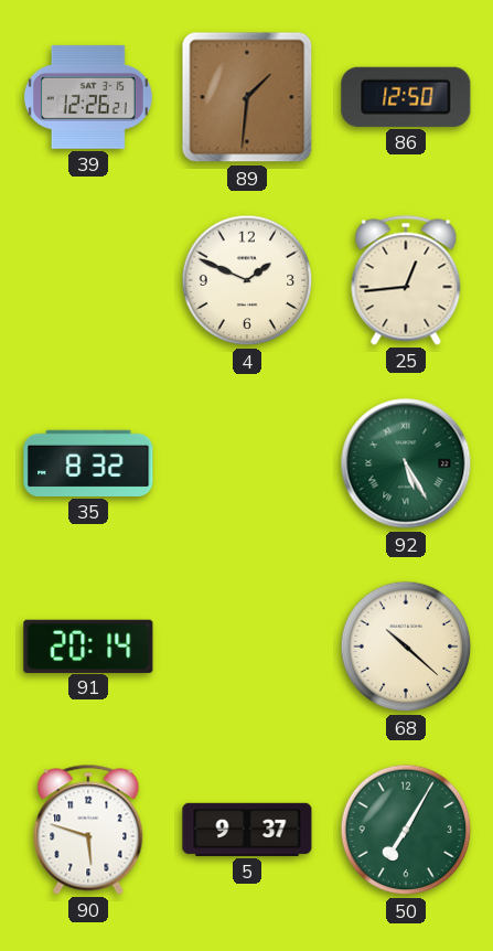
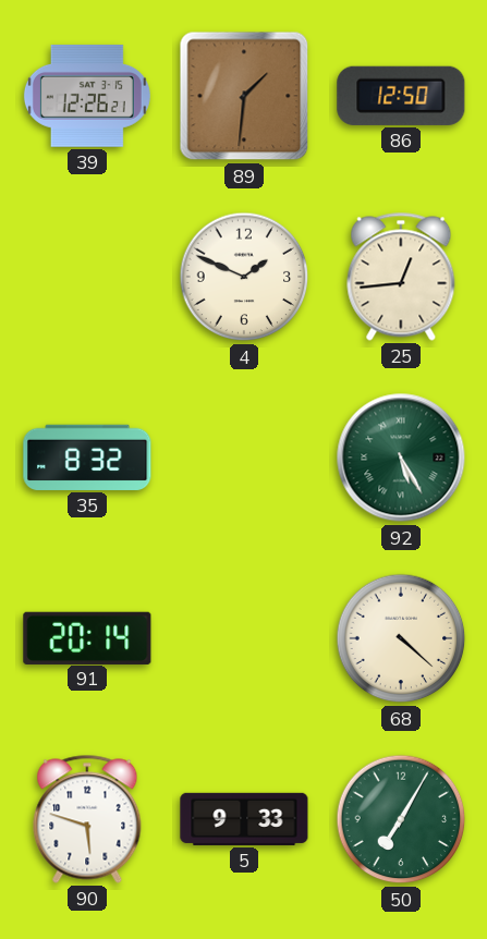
68: 10:22 -> 4:22 (401, 638)
5: 9:37 -> 9:33 (244, 819)
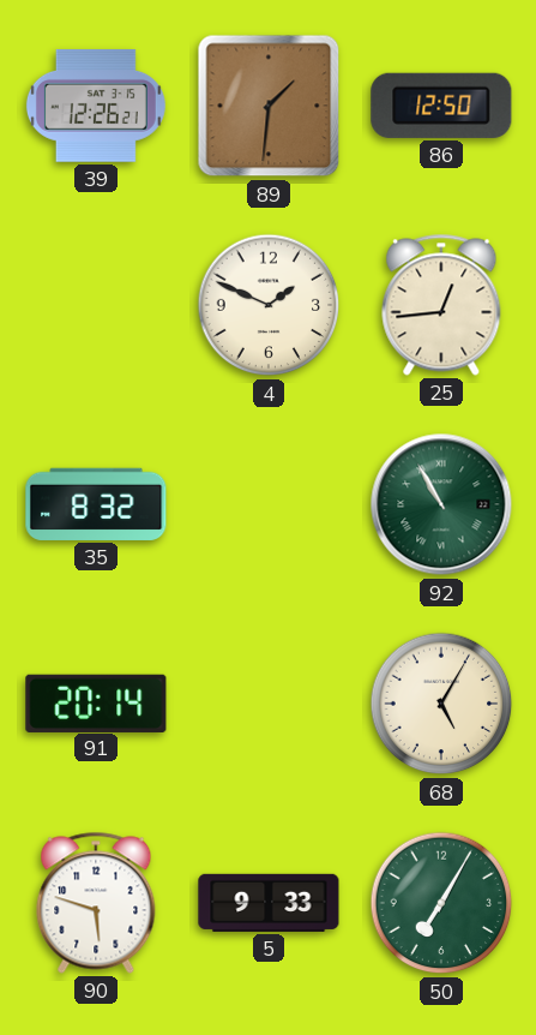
92: 5:25 -> 10:55 (441, 504)
68: 4:22 -> 5:05 (441, 704)
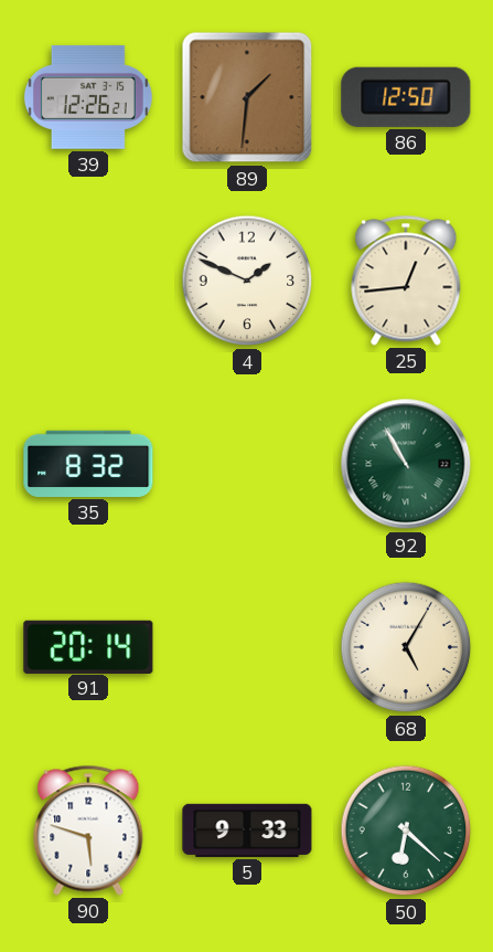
50: 7:05 -> 6:22 (406, 831)
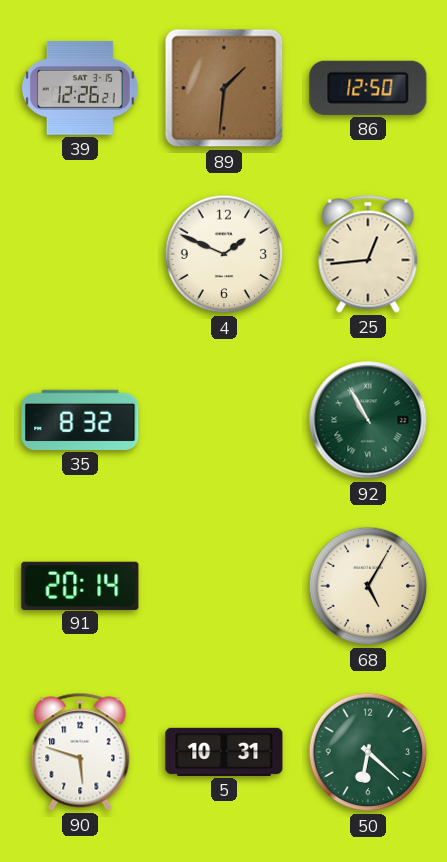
5: 9:33 -> 10:31 (224, 752)
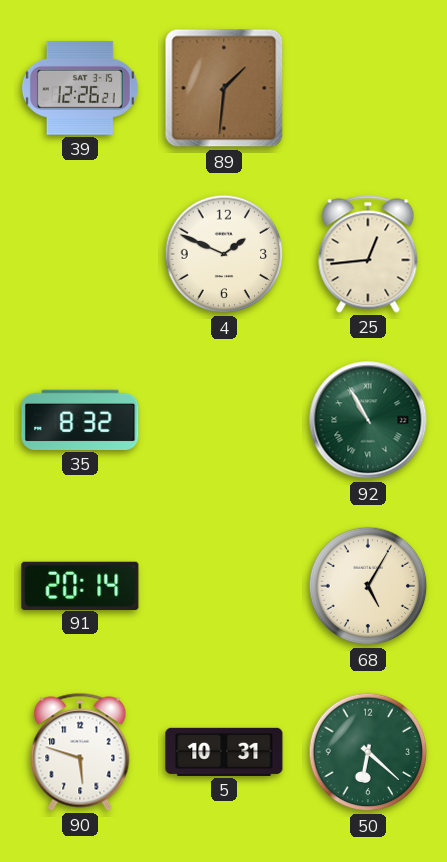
86: 12:50 -> none (368, 88)
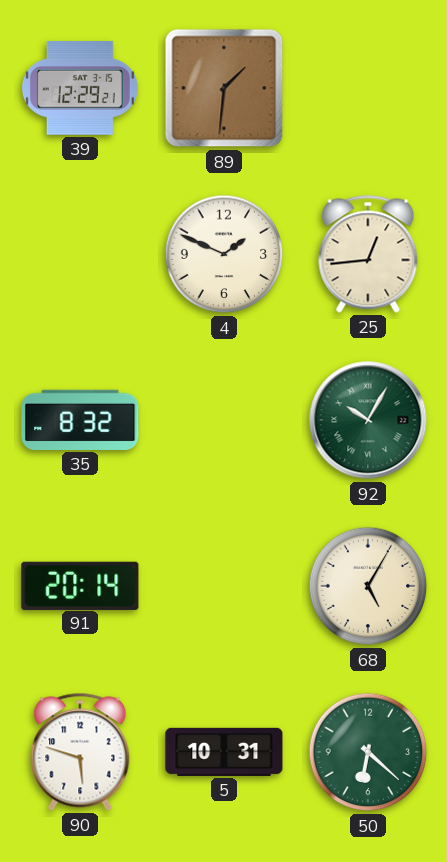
39: 12:26 -> 12:29 (80, 88)
92: 10:55 -> 10:05 (368, 420)
